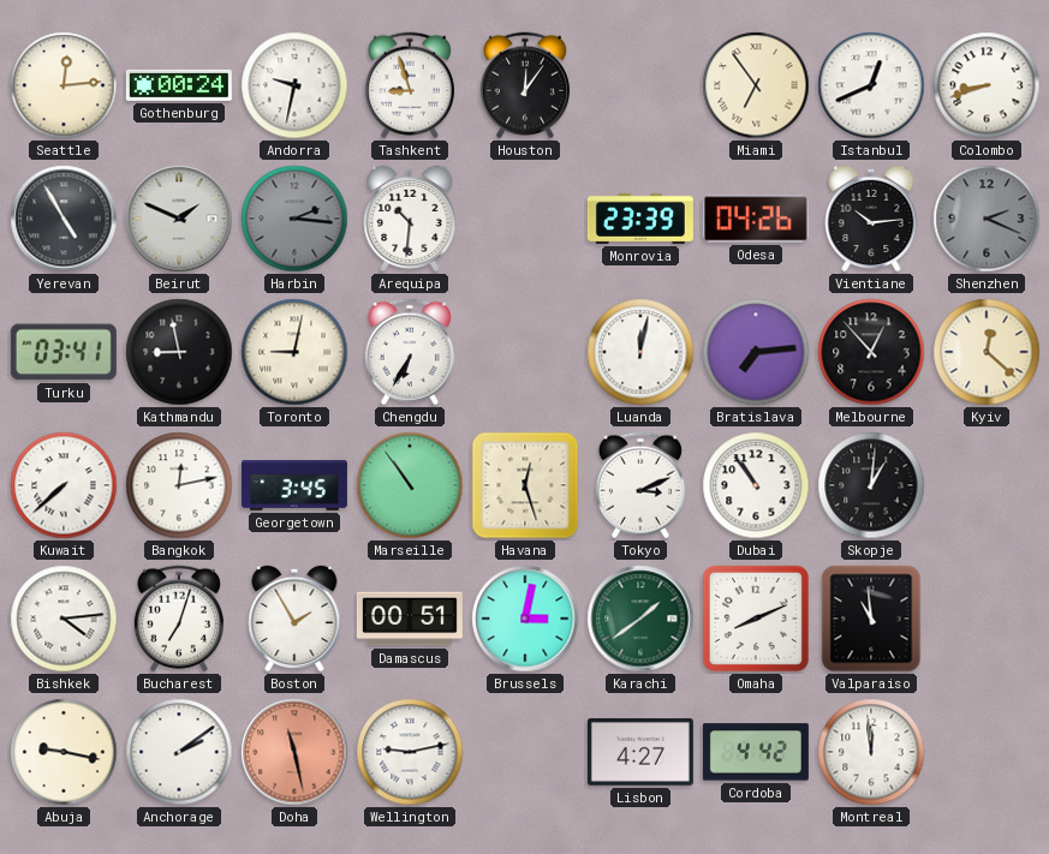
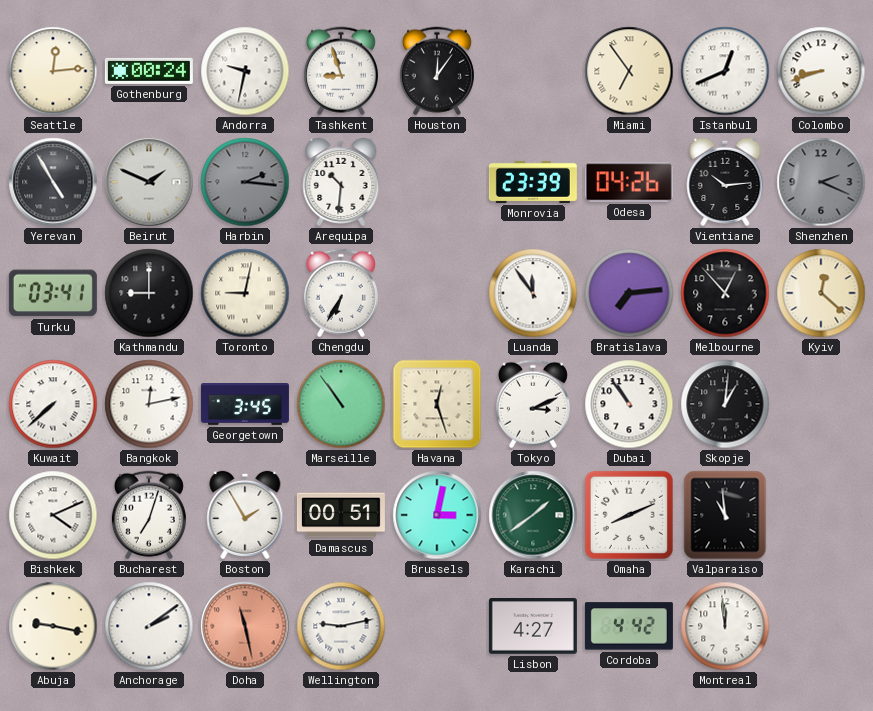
Kathmandu: 8:58 -> 9:00 (149, 293)
Luanda: 12:02 -> 11:54 (533, 293)
Bishkek: 4:14 -> 4:11 (53, 515)
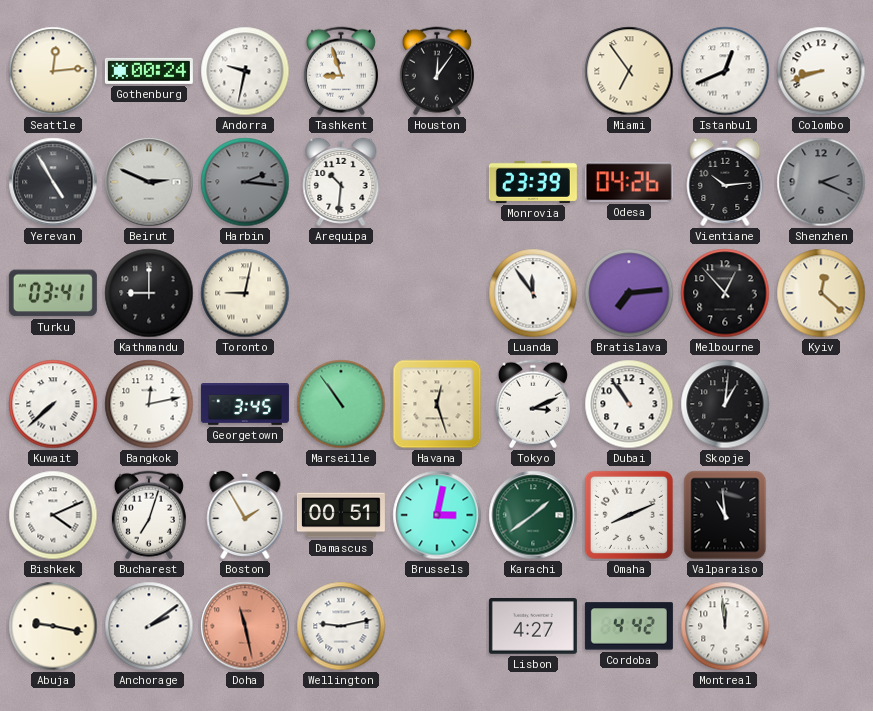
Beirut: 1:49 -> 2:49 (149, 182)
Chengdu: 6:35 -> none (341, 293)
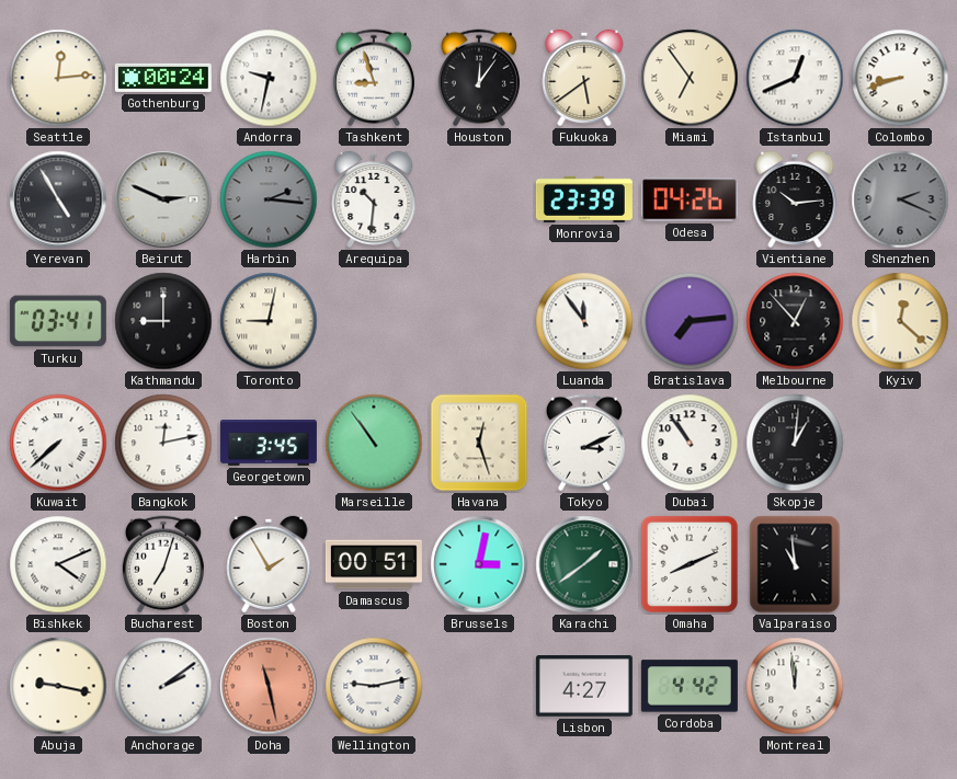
Fukuoka: none -> 5:39 (584, 78)
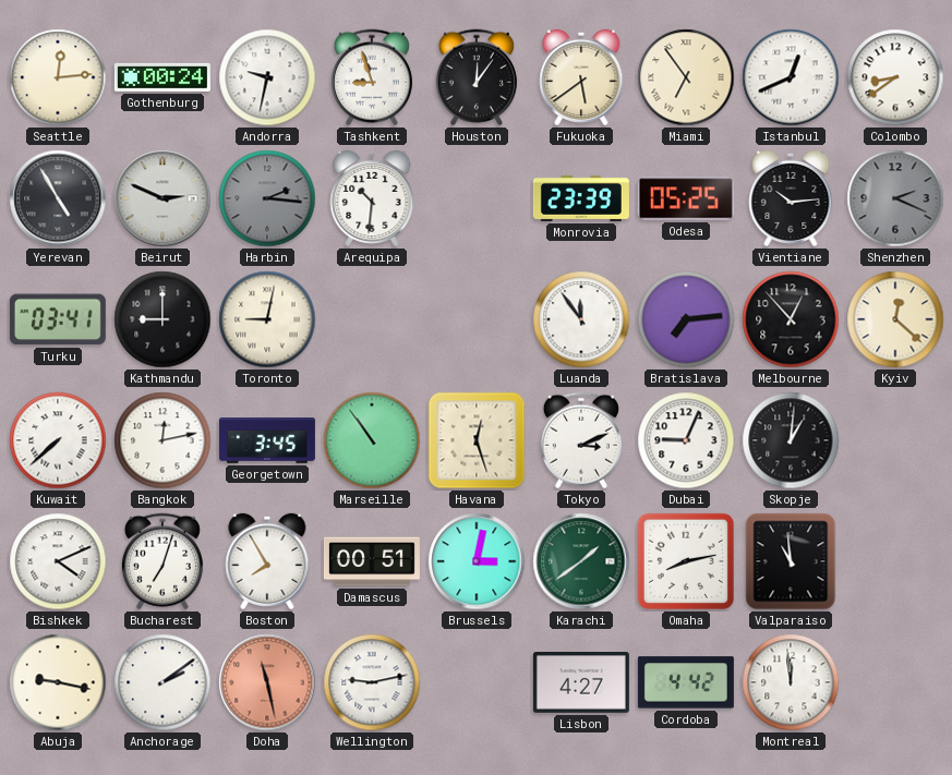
Colombo: 8:42 -> 8:39 (895, 77)
Odesa: 04:26 -> 05:25 (686, 198)
Dubai: 10:54 -> 9:04 (686, 440)
Boston: 1:55 -> 7:55 (267, 561)
Omaha: 8:11 -> 8:13 (686, 561)
